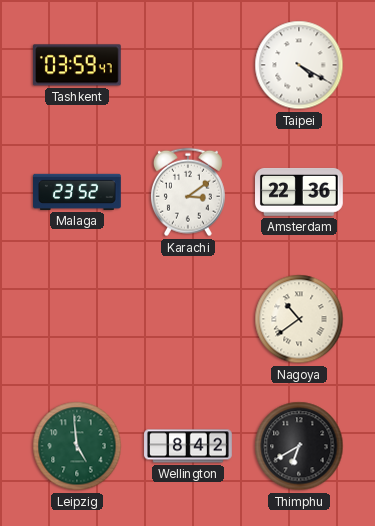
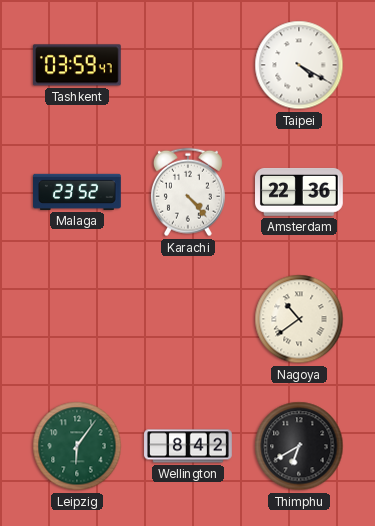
Karachi: 3:09 -> 4:23 (188, 192)
Leipzig: 4:59 -> 6:06 (77, 446)
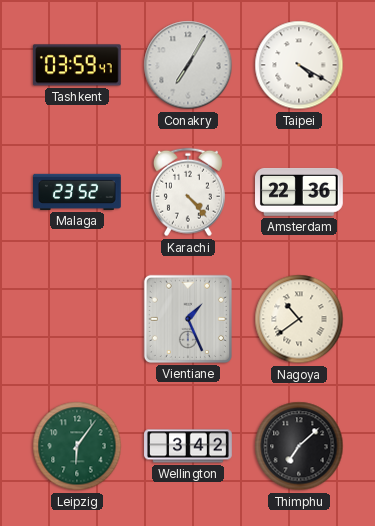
Conakry: none -> 7:05 (188, 65)
Vientiane: none -> 1:26 (188, 319)
Wellington: 8:42 -> 3:42 (188, 446)
Thimphu: 6:40 -> 7:08 (299, 446)
